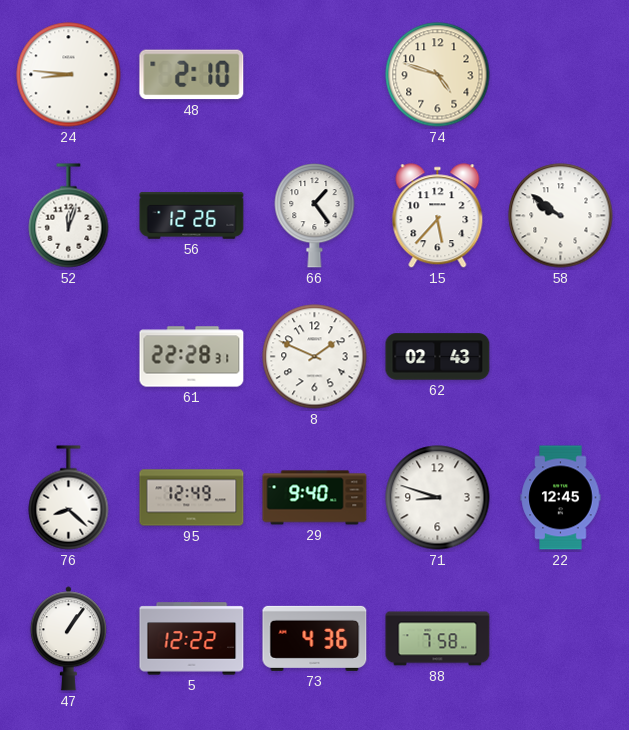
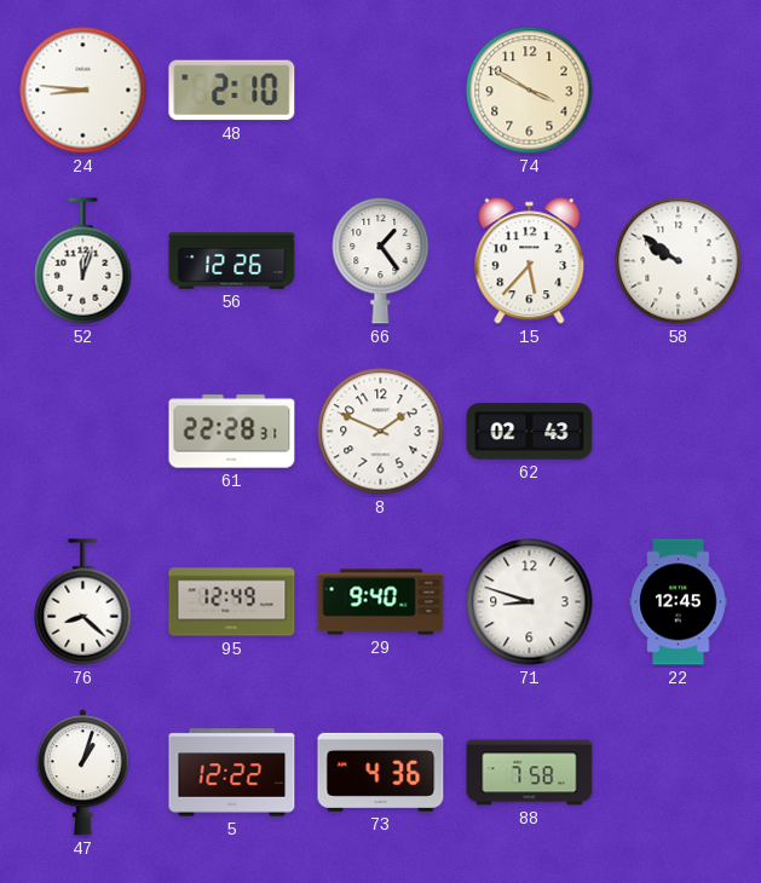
74: 4:48 -> 3:50 (530, 91)
47: 1:06 -> 1:03 (82, 773)
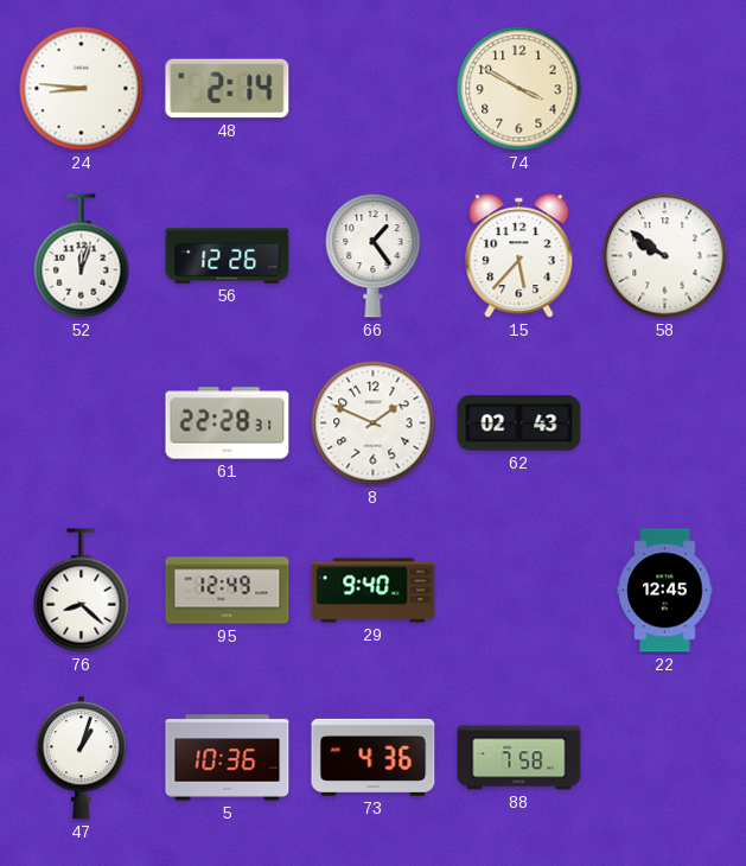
48: 2:10 -> 2:14 (228, 89)
71: 8:48 -> none (530, 602)
5: 12:22 -> 10:36 (228, 758)
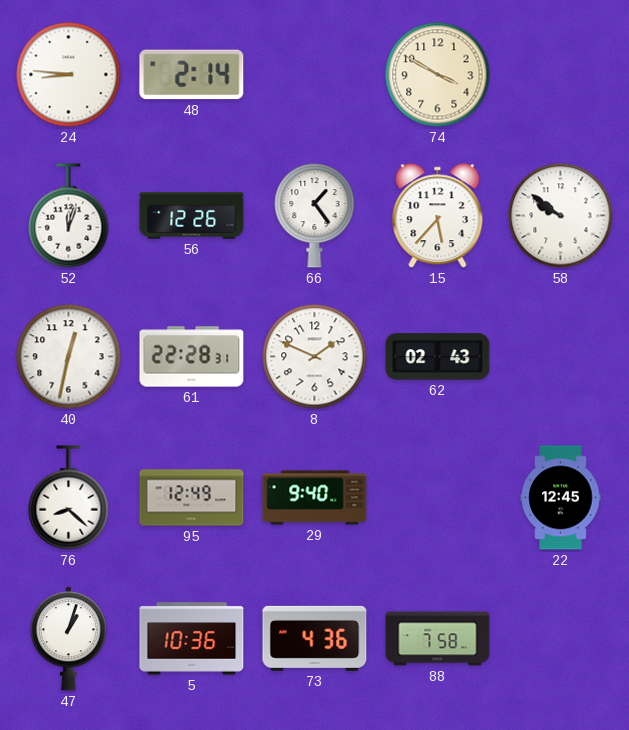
40: none -> 12:32 (69, 357)
